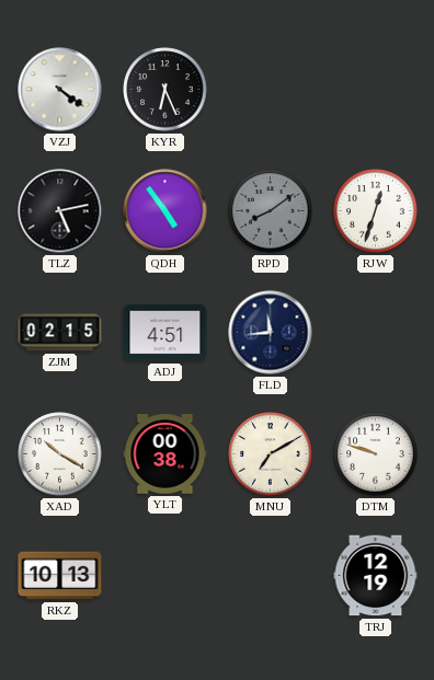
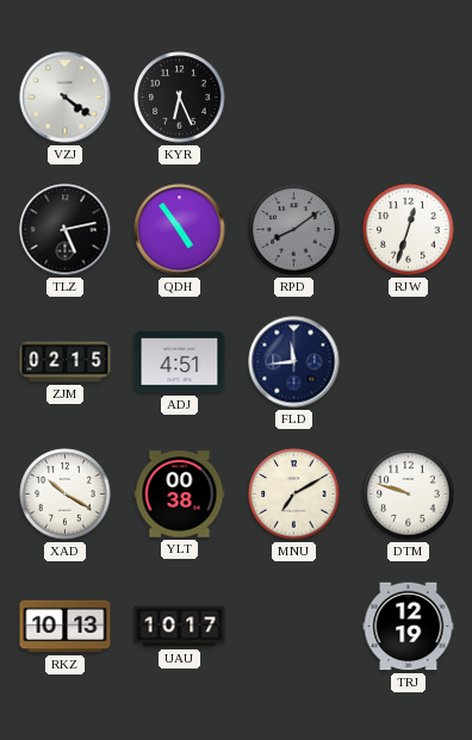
UAU: none -> 10:17 (180, 627)
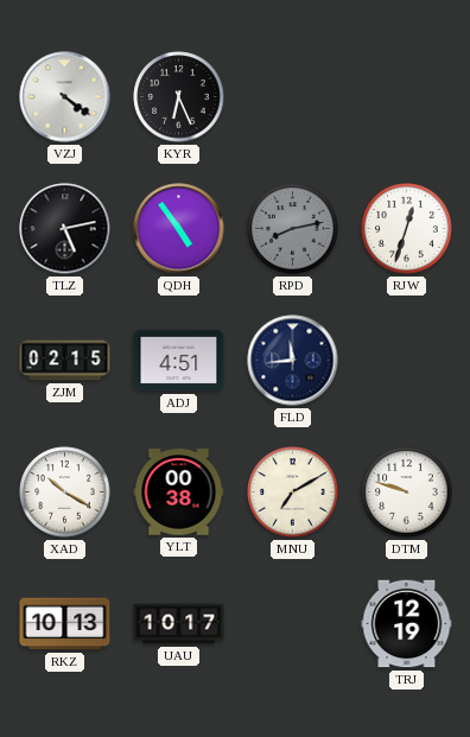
RPD: 8:09 -> 8:13 (293, 229)
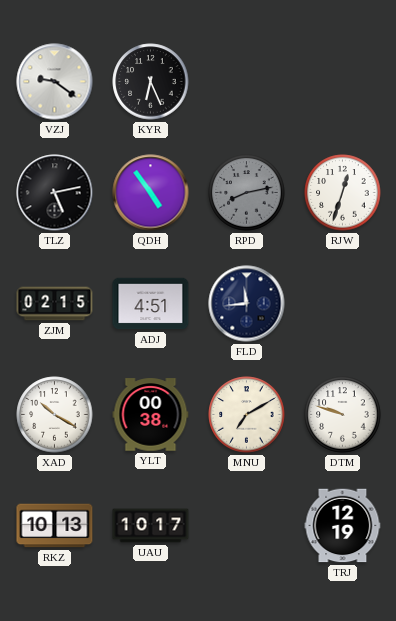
VZJ: 4:21 -> 9:21 (55, 82)
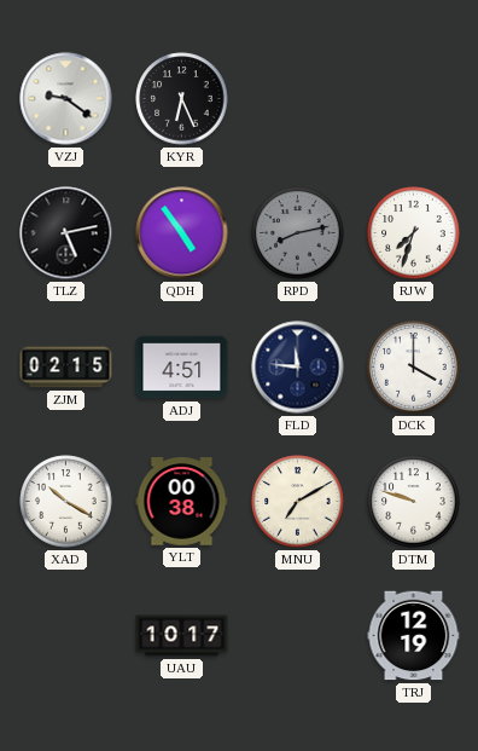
RJW: 12:33 -> 7:33 (414, 233)
FLD: 11:44 -> 11:46 (298, 368)
DCK: none -> 4:00 (414, 368)
RKZ: 10:13 -> none (55, 526)
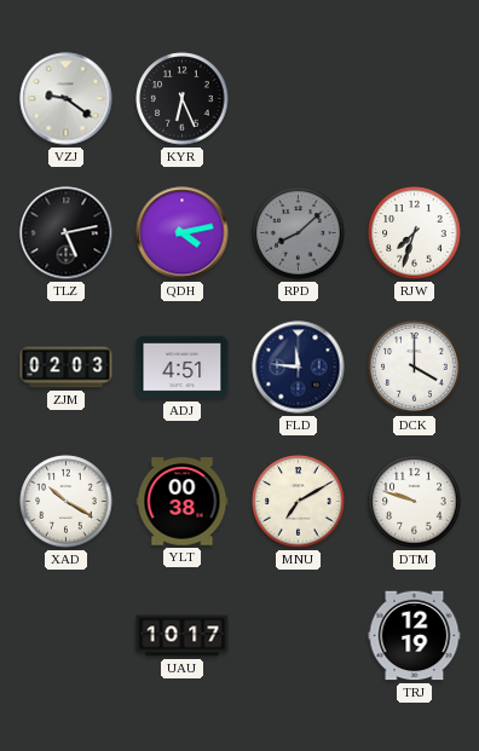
QDH: 4:54 -> 4:13 (183, 233)
RPD: 8:13 -> 8:08 (299, 233)
ZJM: 02:15 -> 02:03 (67, 368)
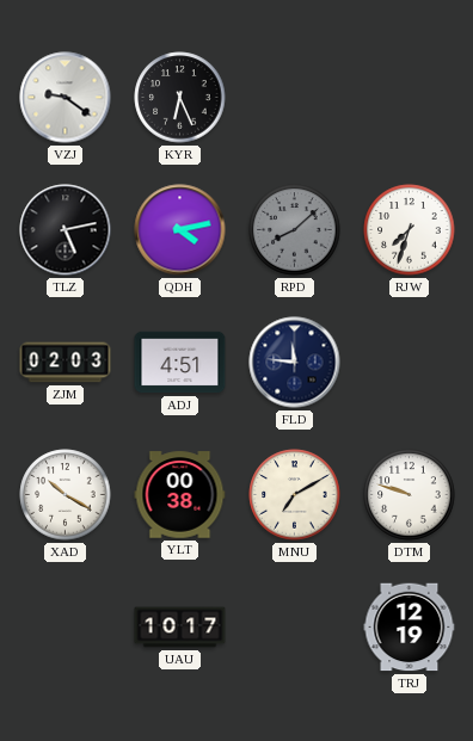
DCK: 4:00 -> none (415, 368)
